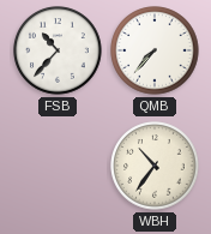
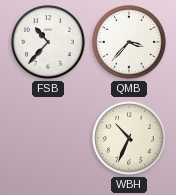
QMB: 7:37 -> 3:37 (129, 42)
WBH: 10:36 -> 10:34 (129, 138)
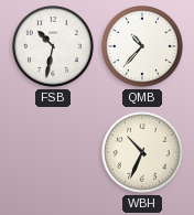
FSB: 10:37 -> 10:32 (53, 46)
QMB: 3:37 -> 10:37 (142, 46)
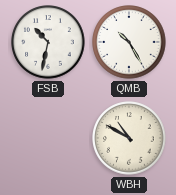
QMB: 10:37 -> 10:25 (129, 42)
WBH: 10:34 -> 10:50 (129, 138)
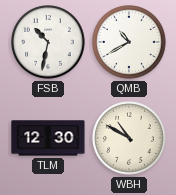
QMB: 10:25 -> 10:40 (129, 42)
TLM: none -> 12:30 (48, 138)
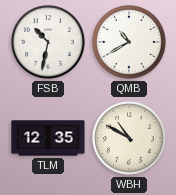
TLM: 12:30 -> 12:35 (48, 138)
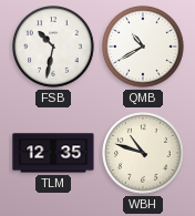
WBH: 10:50 -> 10:48 (143, 153)
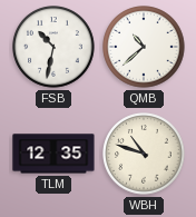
QMB: 10:40 -> 10:38 (144, 47)
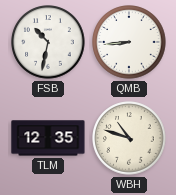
QMB: 10:38 -> 8:44 (129, 42)
